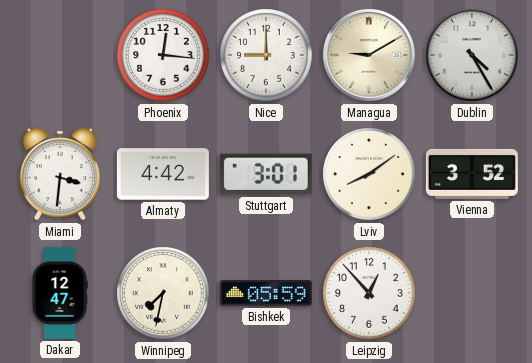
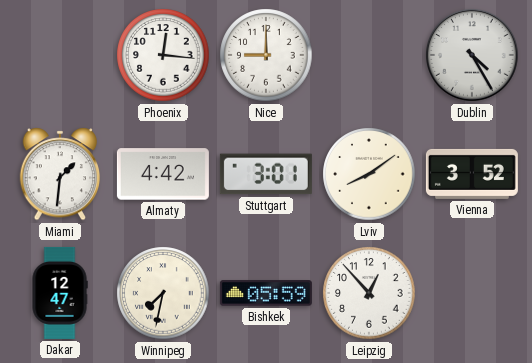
Managua: 9:10 -> none (370, 56)
Miami: 3:31 -> 1:31 (60, 174)
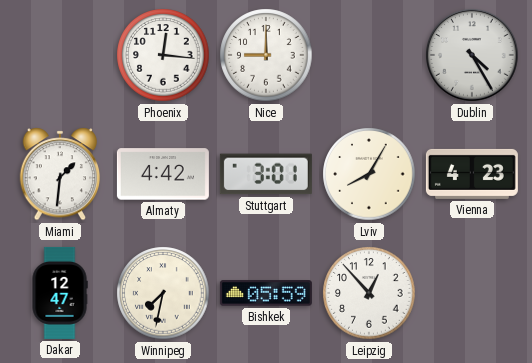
Lviv: 8:09 -> 8:05 (369, 174)
Vienna: 3:52 -> 4:23 (472, 174)
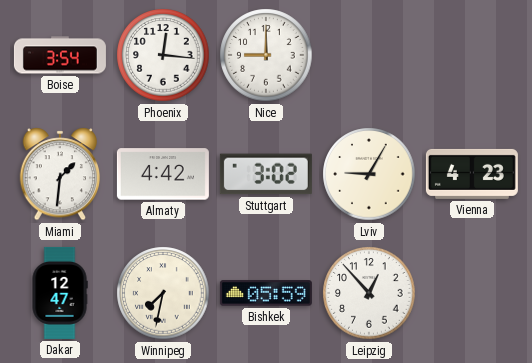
Boise: none -> 3:54 (60, 55)
Dublin: 4:25 -> none (473, 56)
Stuttgart: 3:01 -> 3:02 (266, 174)
Lviv: 8:05 -> 9:05 (369, 174)
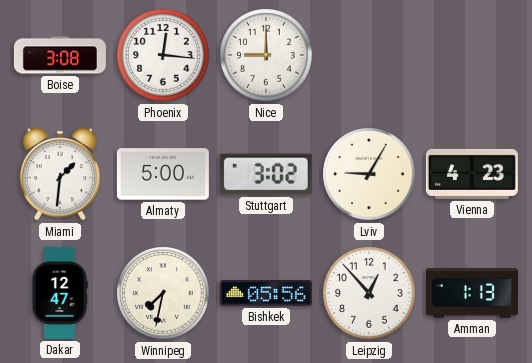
Boise: 3:54 -> 3:08 (60, 55)
Almaty: 4:42 -> 5:00 (163, 174)
Bishkek: 05:59 -> 05:56 (266, 293)
Amman: none -> 1:13 (472, 293)
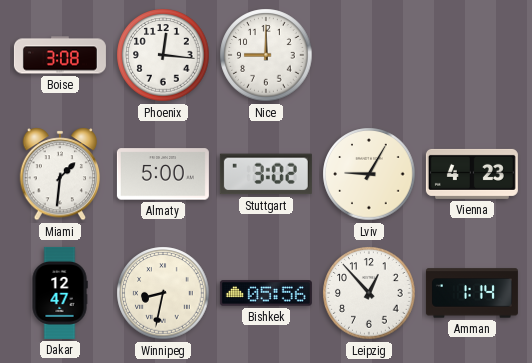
Winnipeg: 7:32 -> 8:32 (163, 293)
Amman: 1:13 -> 1:14 (472, 293)
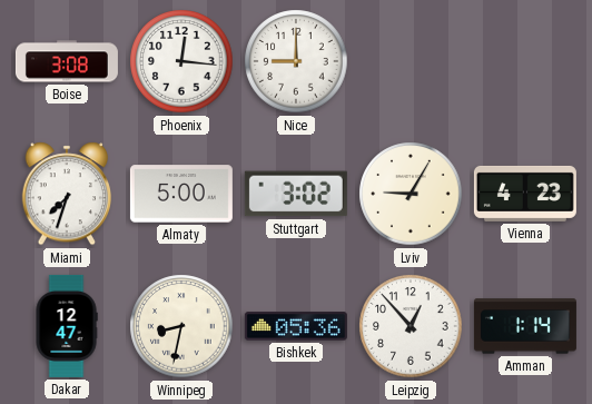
Miami: 1:31 -> 7:33 (67, 194)
Bishkek: 05:56 -> 05:36 (296, 326)
